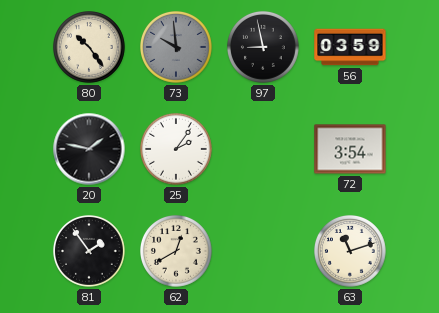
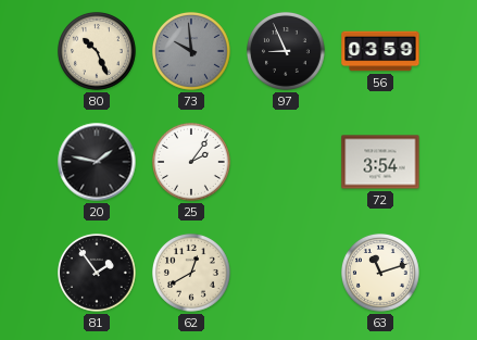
80: 10:24 -> 10:26 (98, 52)
97: 8:58 -> 8:56 (287, 52)
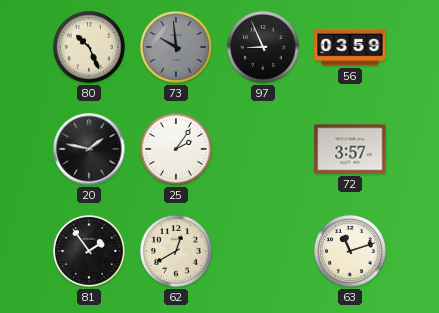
72: 3:54 -> 3:57 (350, 149)
